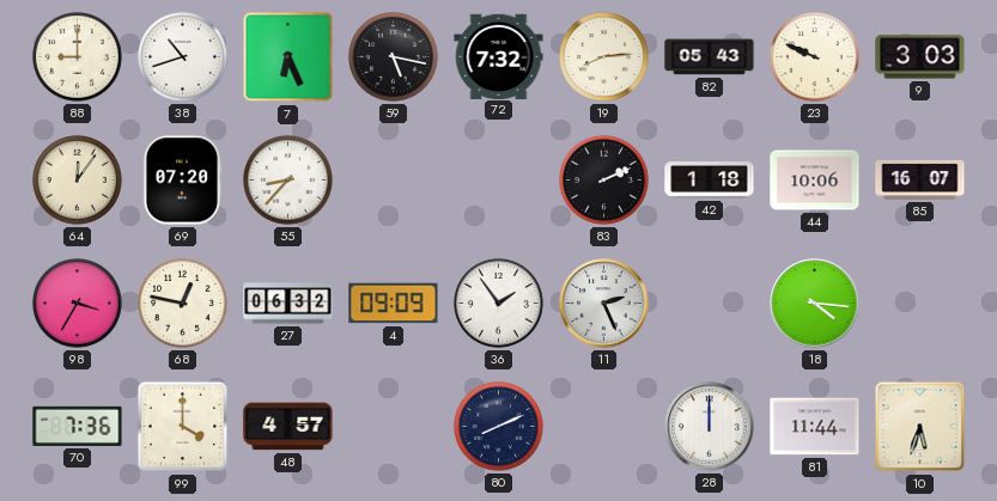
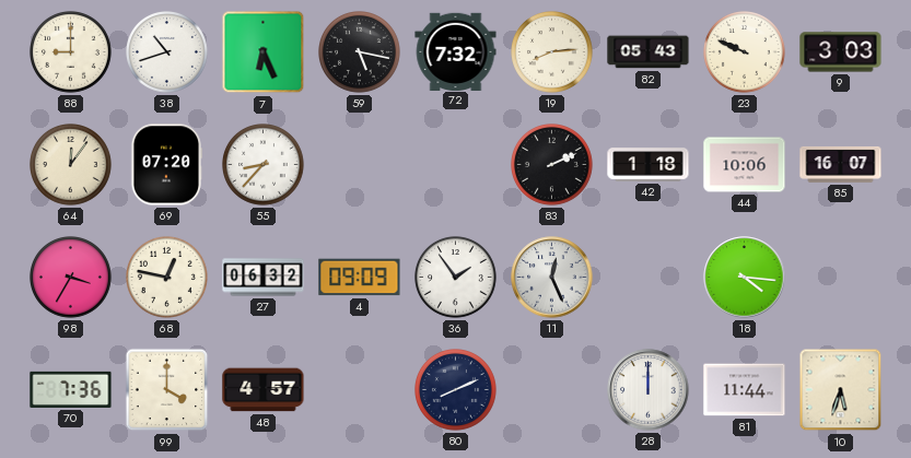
11: 2:26 -> 12:26 (552, 278)
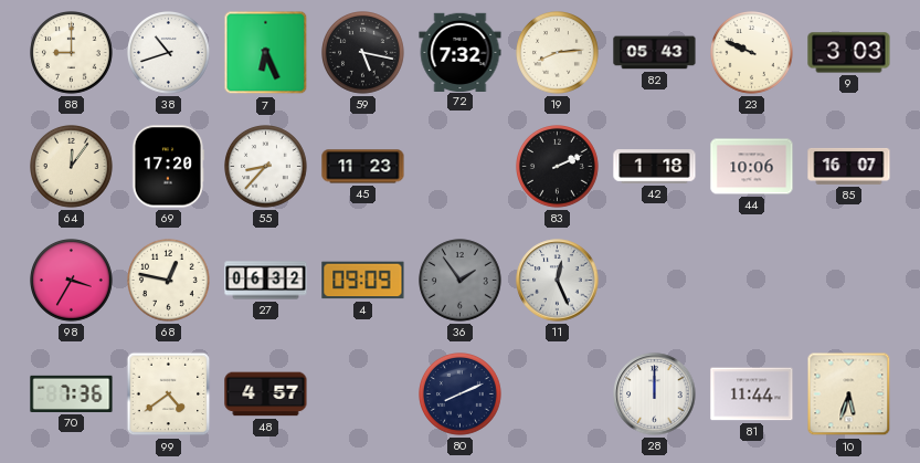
69: 07:20 -> 17:20 (167, 167)
45: none -> 11:23 (363, 167)
36 dial: white -> grey (461, 281)
18: 4:16 -> none (745, 278)
99: 4:00 -> 4:39 (169, 394)
